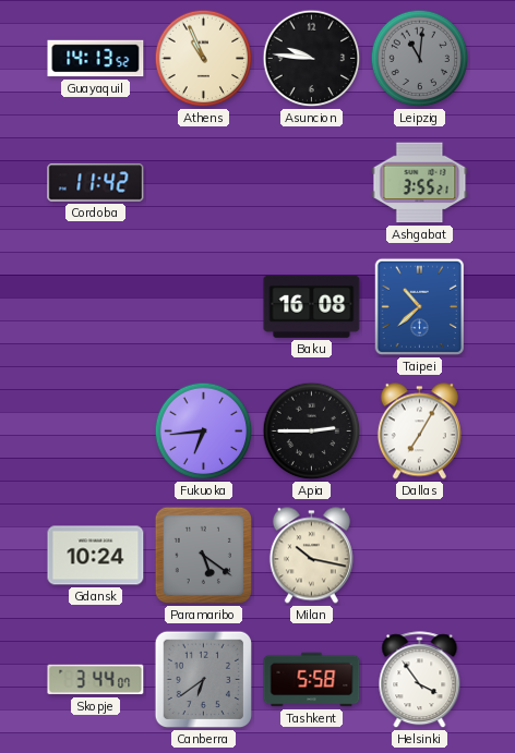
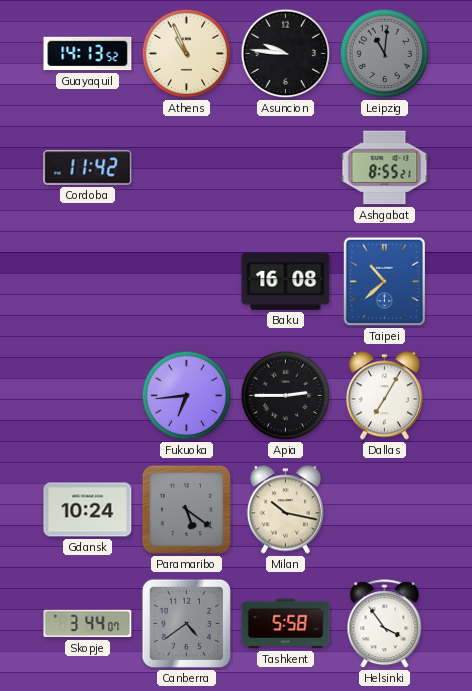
Ashgabat: 3:55 -> 8:55 (385, 168)
Canberra: 6:39 -> 4:39 (187, 624)
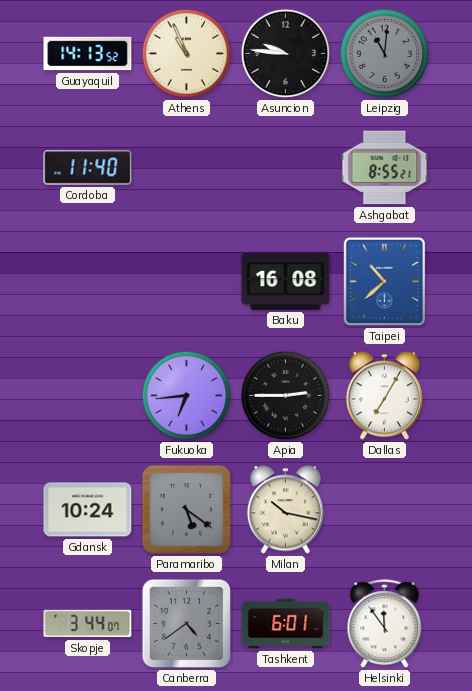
Cordoba: 11:42 -> 11:40 (88, 168)
Tashkent: 5:58 -> 6:01 (286, 624)
Helsinki: 3:54 -> 11:54 (385, 624)
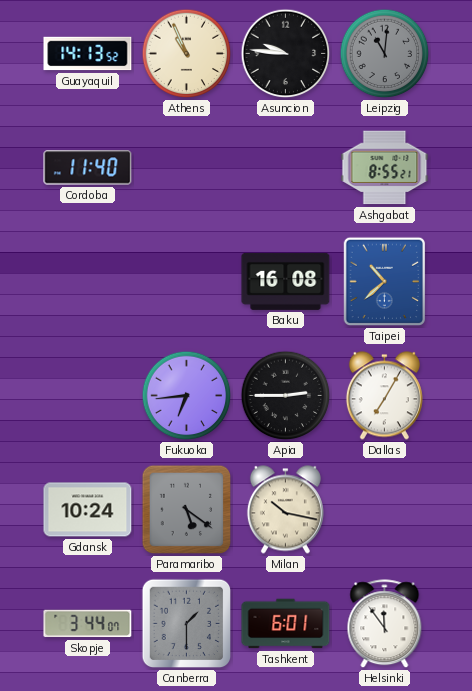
Canberra: 4:39 -> 1:30 (187, 624)
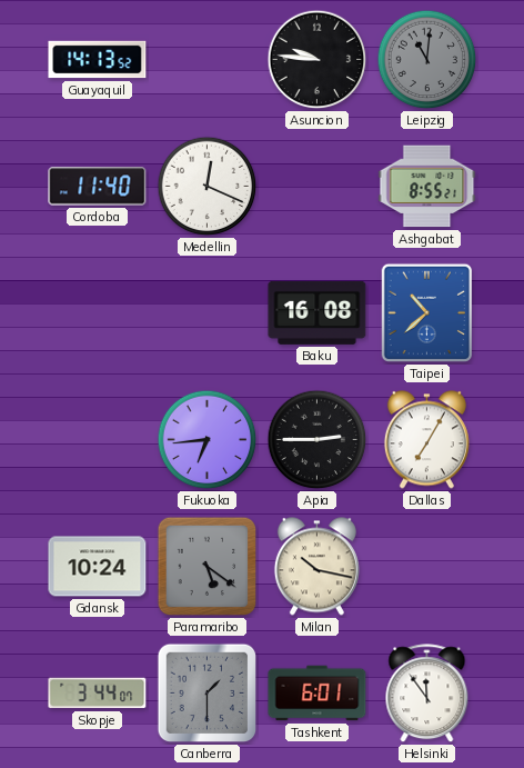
Athens: 10:56 -> none (187, 54)
Medellin: none -> 12:19 (208, 187)
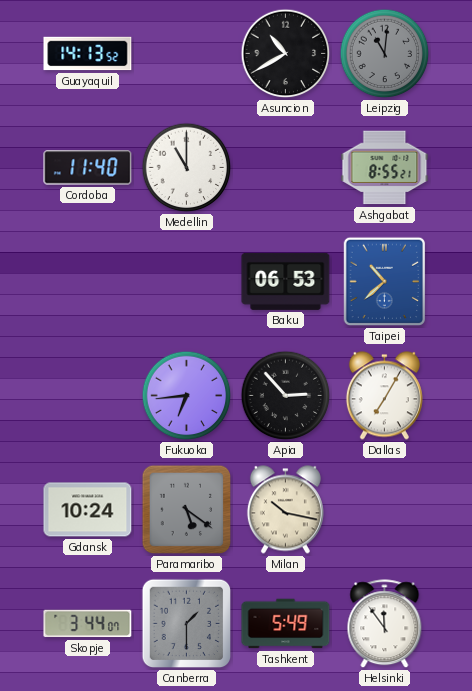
Asuncion: 9:46 -> 10:40 (286, 54)
Medellin: 12:19 -> 11:00 (187, 168)
Baku: 16:08 -> 06:53 (286, 281)
Apia: 2:45 -> 2:53 (286, 396)
Tashkent: 6:01 -> 5:49 (286, 624)
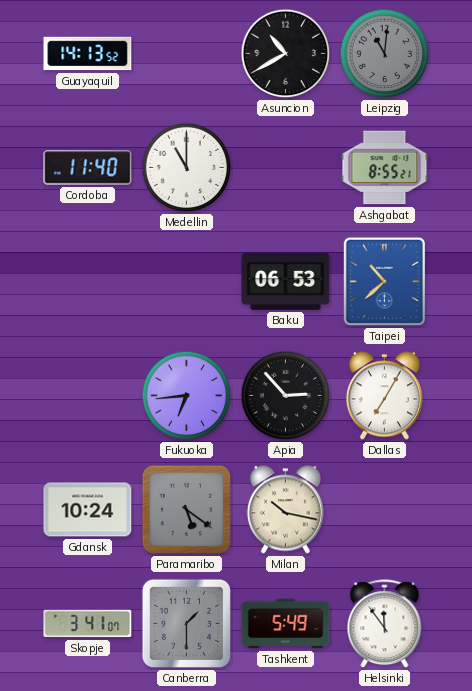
Skopje: 3:44 -> 3:41 (88, 624)
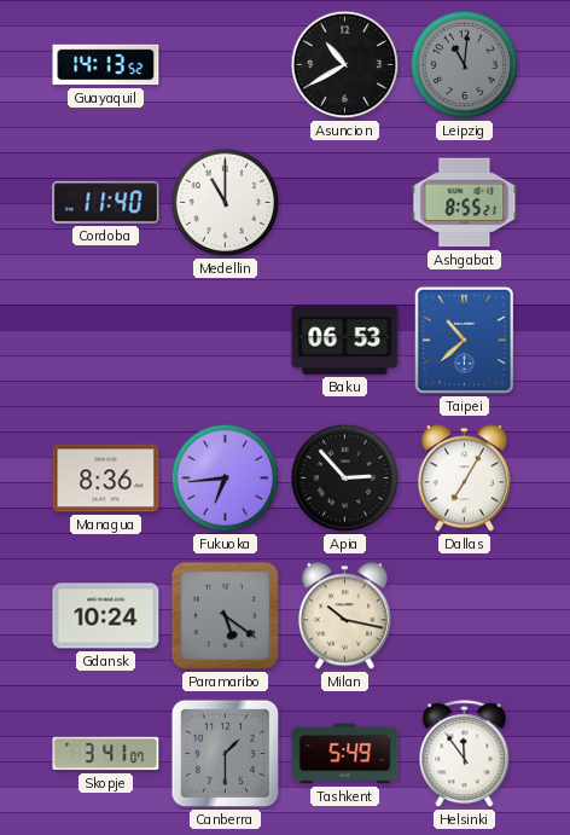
Managua: none -> 8:36 (106, 479)
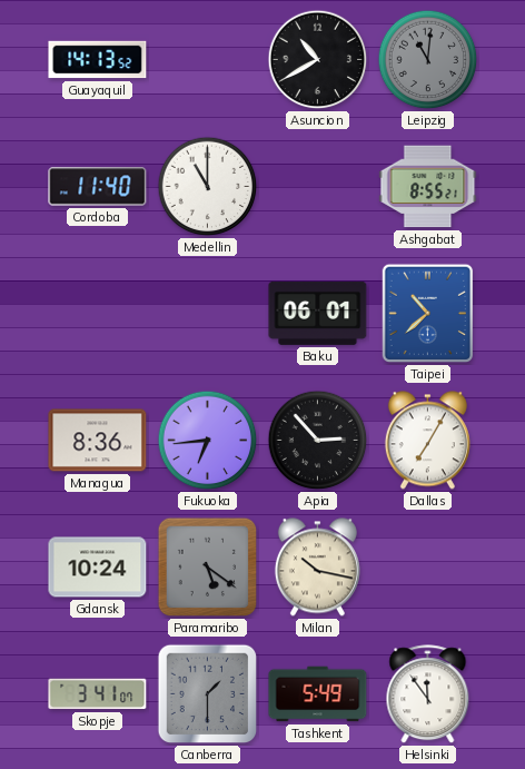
Baku: 06:53 -> 06:01 (318, 313)
